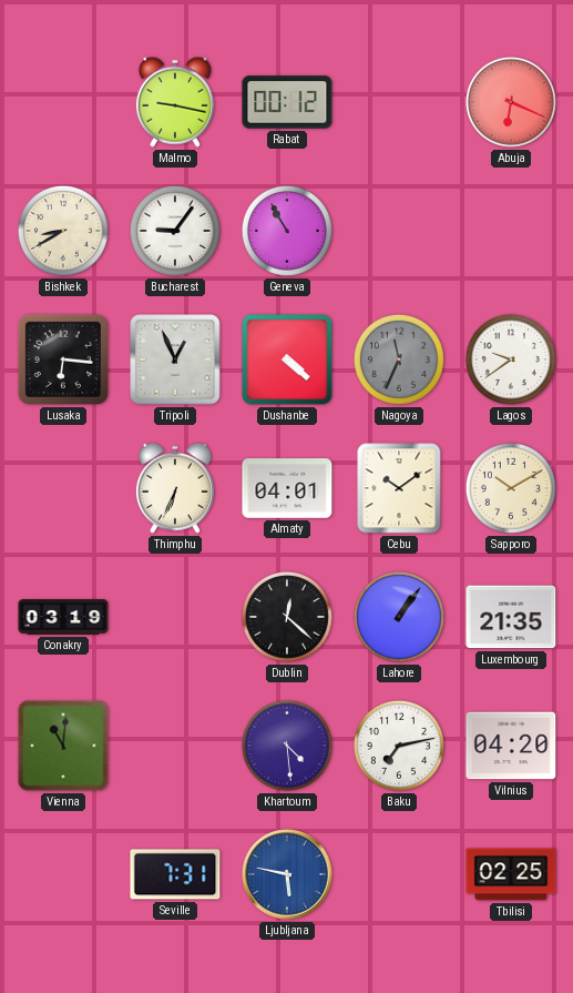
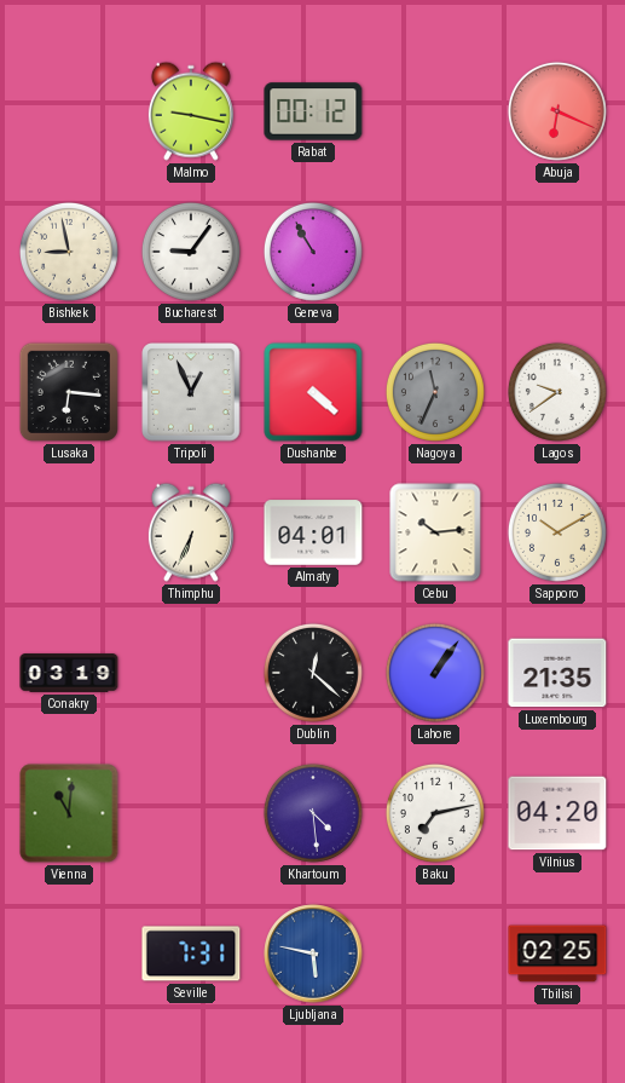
Bishkek: 8:40 -> 8:58 (69, 252)
Cebu: 10:09 -> 10:14 (435, 532)
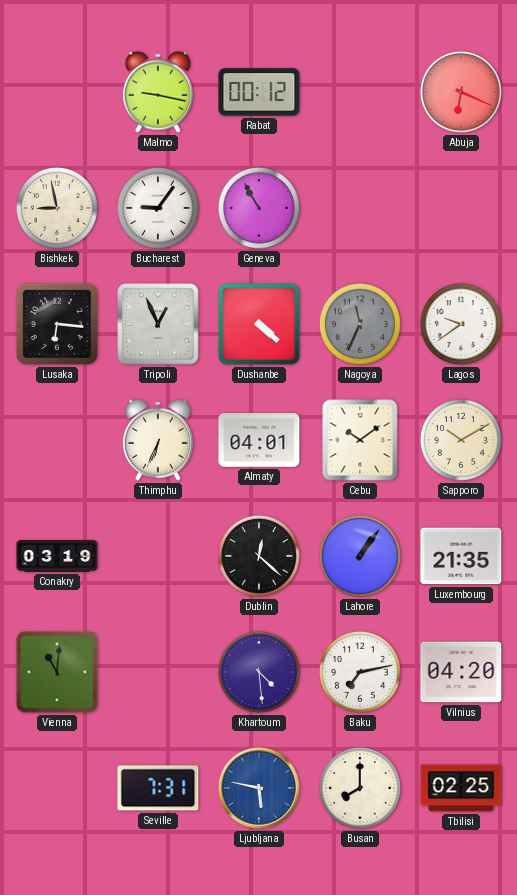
Cebu: 10:14 -> 10:09 (360, 440)
Busan: none -> 8:00 (360, 788)
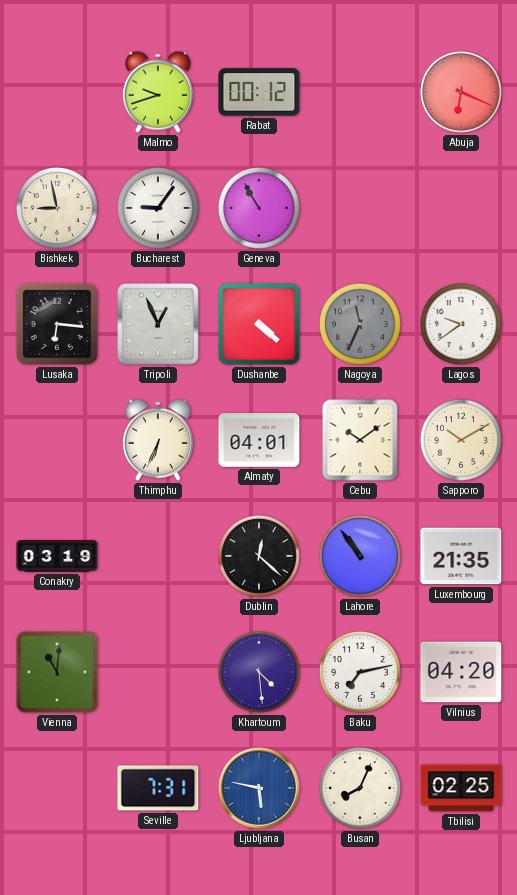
Malmo: 9:17 -> 9:42 (158, 92)
Lahore: 1:06 -> 10:54 (360, 556)
Busan: 8:00 -> 8:04 (360, 788)
